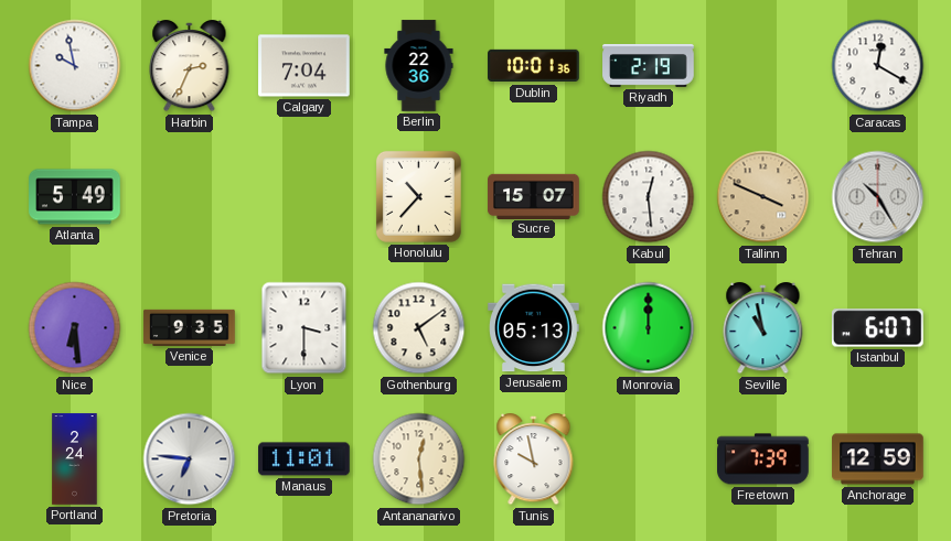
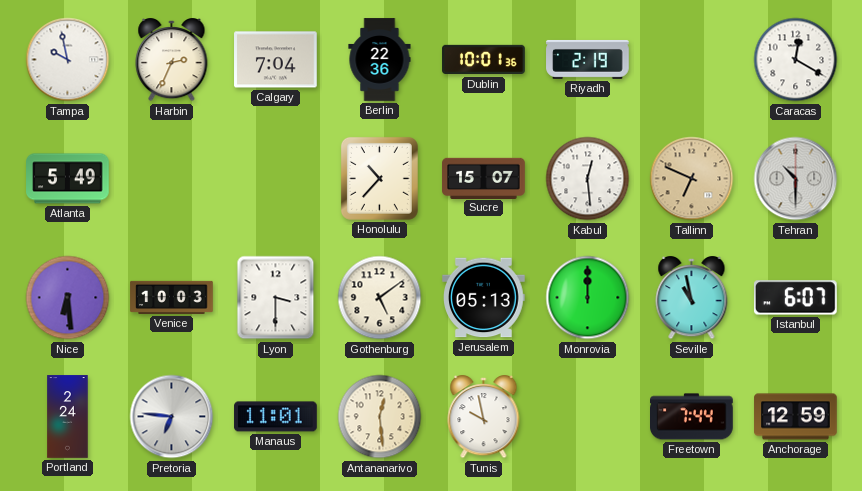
Tallinn: 3:49 -> 6:49 (692, 179)
Tehran: 10:25 -> 10:30 (796, 179)
Venice: 9:35 -> 10:03 (172, 297)
Freetown: 7:39 -> 7:44 (692, 417)
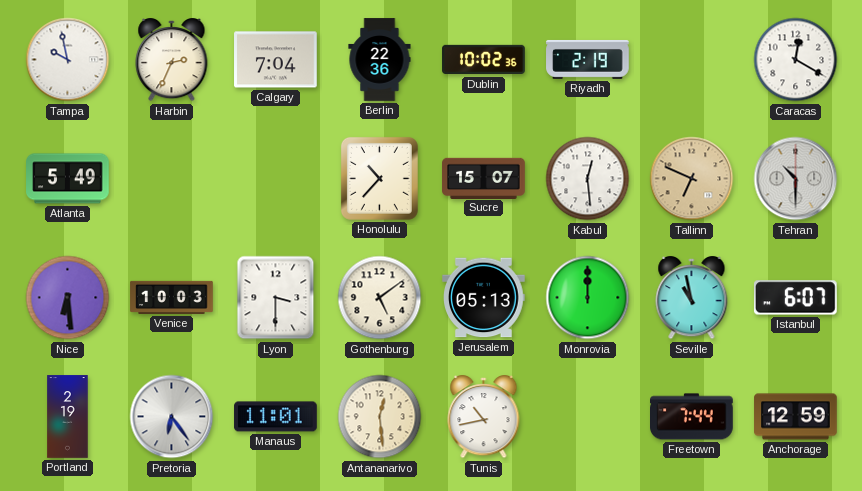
Dublin: 10:01 -> 10:02 (484, 60)
Portland: 2:24 -> 2:19 (68, 417)
Pretoria: 6:46 -> 6:24 (172, 417)
Tunis: 9:58 -> 10:43 (484, 417)
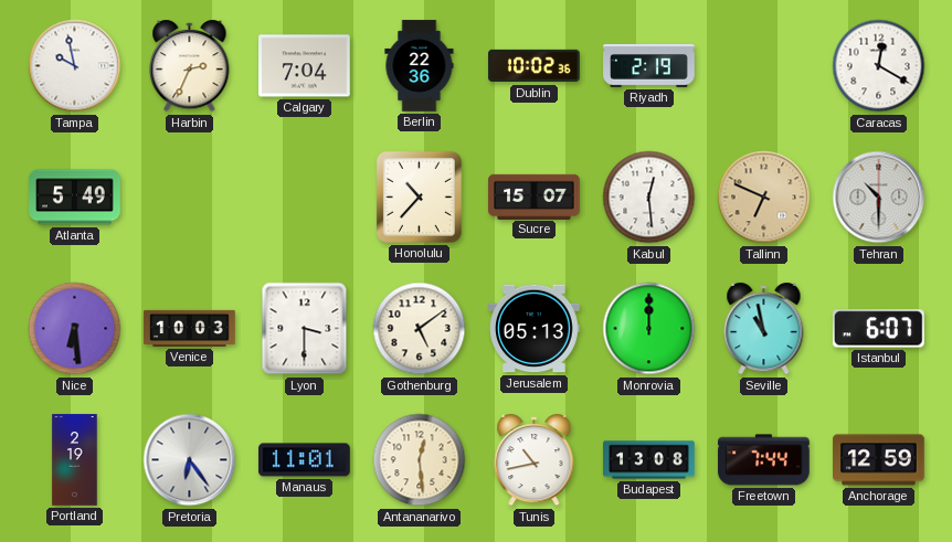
Budapest: none -> 13:08 (649, 460)
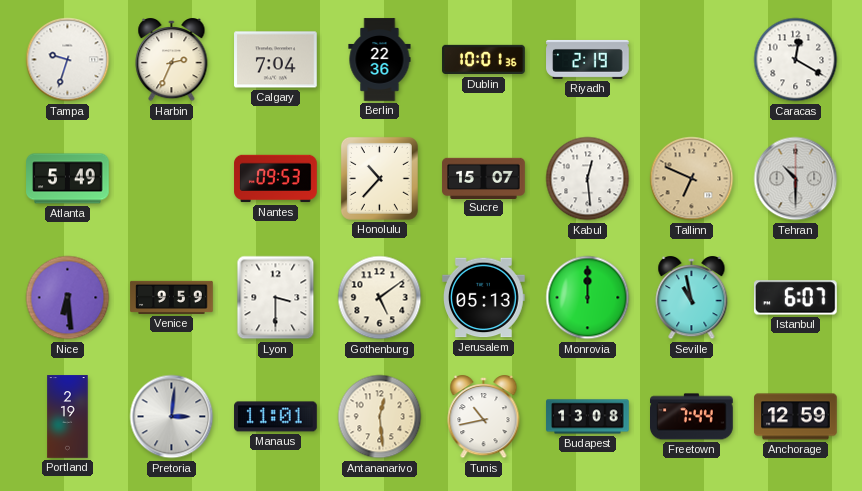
Tampa: 9:58 -> 9:33 (68, 60)
Dublin: 10:02 -> 10:01 (484, 60)
Nantes: none -> 09:53 (276, 179)
Venice: 10:03 -> 9:59 (172, 297)
Pretoria: 6:24 -> 3:01 (172, 417)
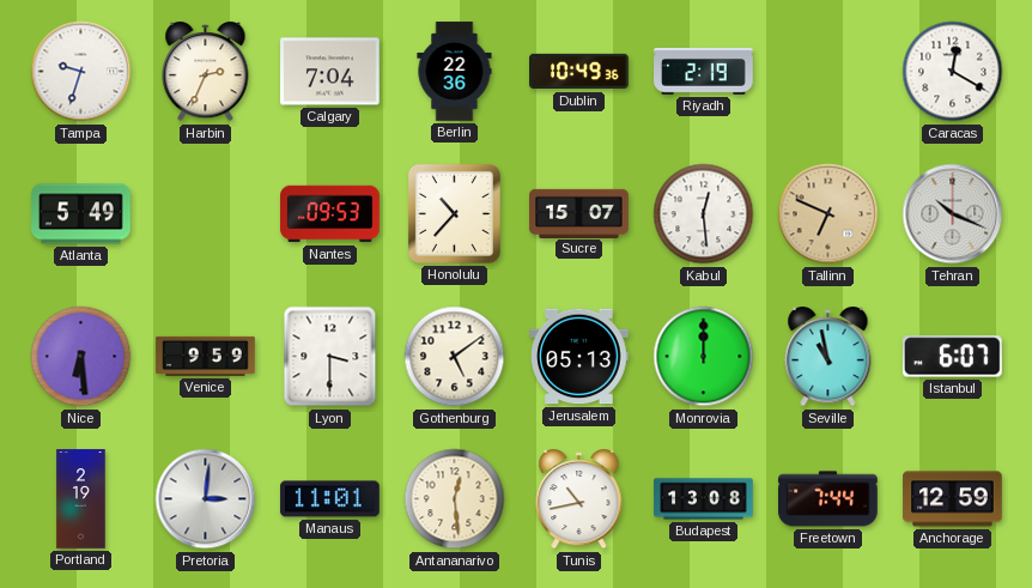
Dublin: 10:01 -> 10:49 (579, 72)
Tehran: 10:30 -> 10:19 (953, 214)
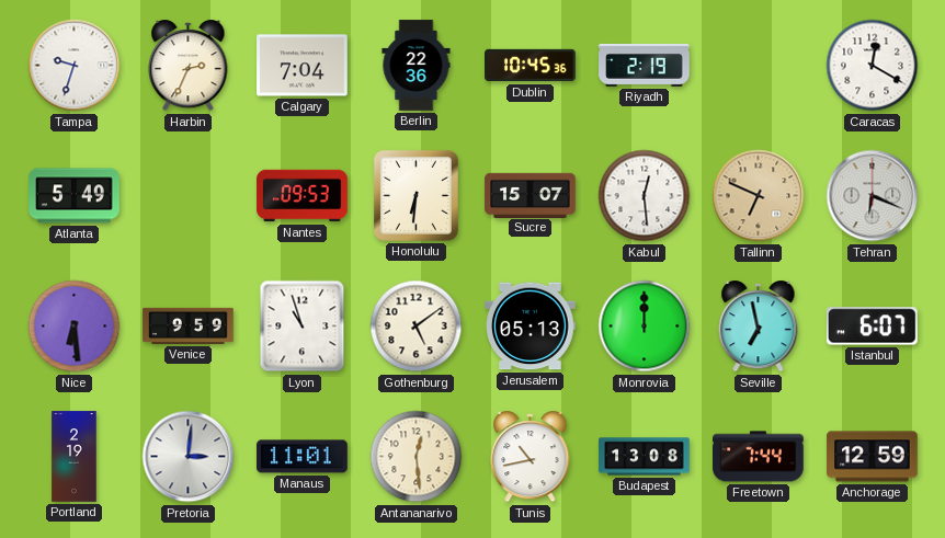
Dublin: 10:49 -> 10:45 (531, 66)
Honolulu: 10:37 -> 6:31 (415, 195)
Tehran: 10:19 -> 6:19 (873, 196)
Lyon: 3:30 -> 10:57 (303, 327)
Seville: 10:58 -> 6:58 (759, 327)
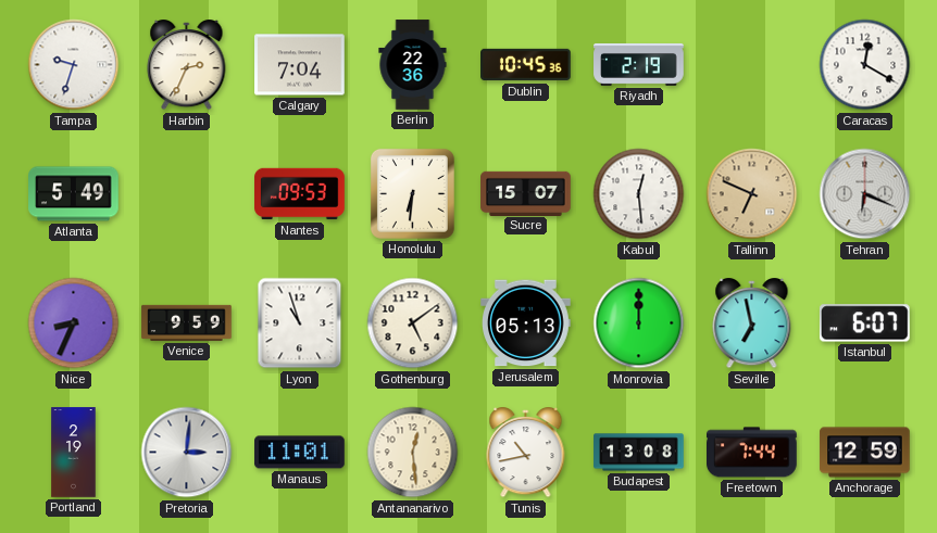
Nice: 6:29 -> 8:34 (74, 323)
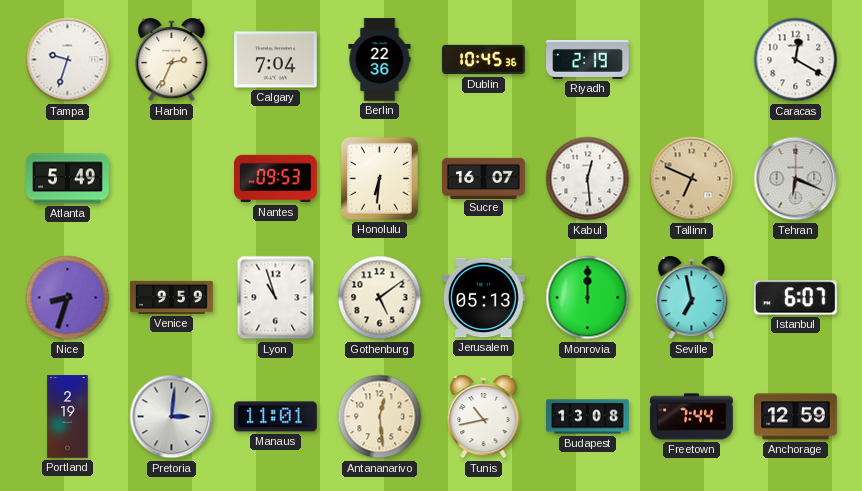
Sucre: 15:07 -> 16:07 (484, 178)
Nice: 8:34 -> 8:33 (68, 298)
